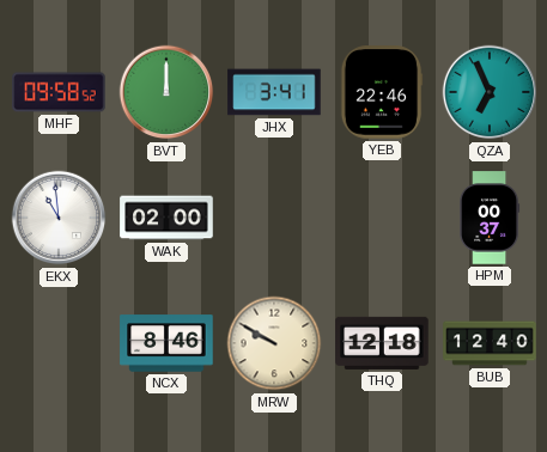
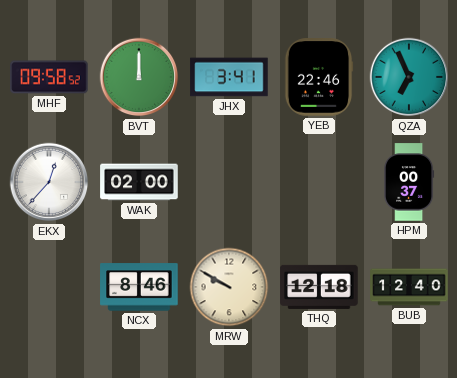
EKX: 10:59 -> 12:37 (49, 182)
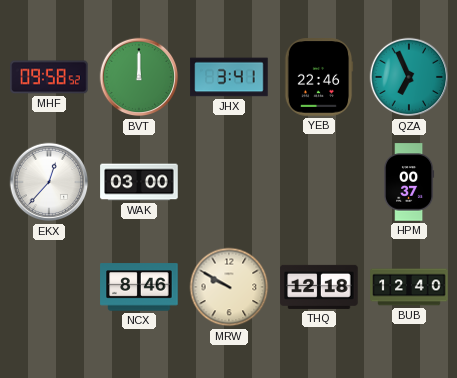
WAK: 02:00 -> 03:00 (139, 182)
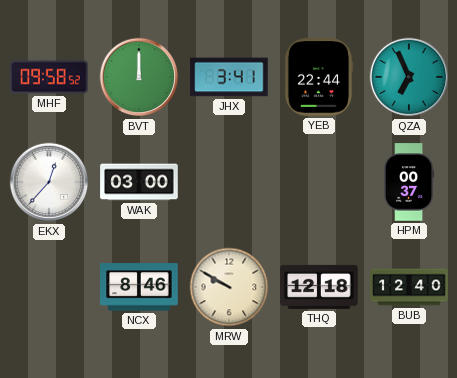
YEB: 22:46 -> 22:44 (319, 77)
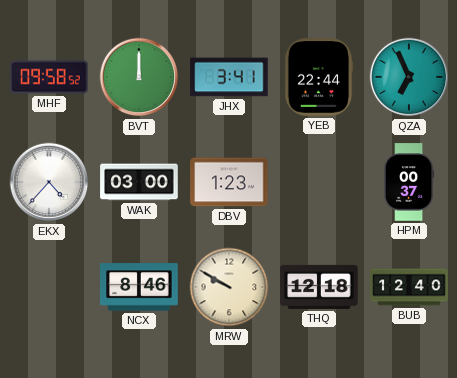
EKX: 12:37 -> 4:37 (49, 182)
DBV: none -> 1:23 (229, 182)
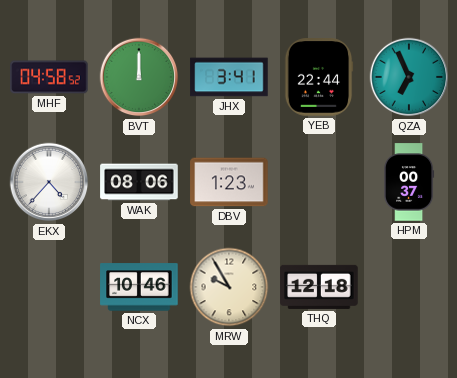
MHF: 09:58 -> 04:58 (49, 77)
WAK: 03:00 -> 08:06 (139, 182)
NCX: 8:46 -> 10:46 (139, 287)
MRW: 9:50 -> 9:55 (229, 287)
BUB: 12:40 -> none (409, 287)
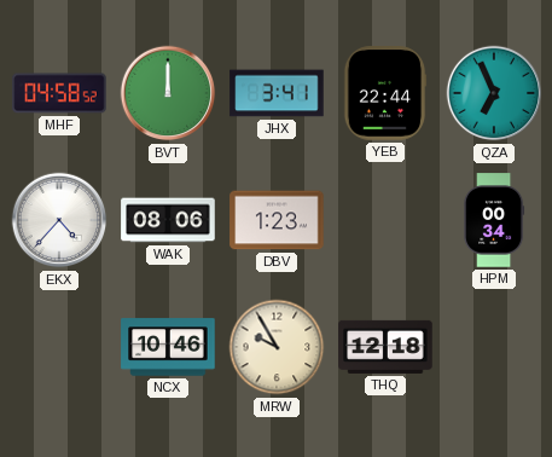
HPM: 00:37 -> 00:34 (495, 220)
